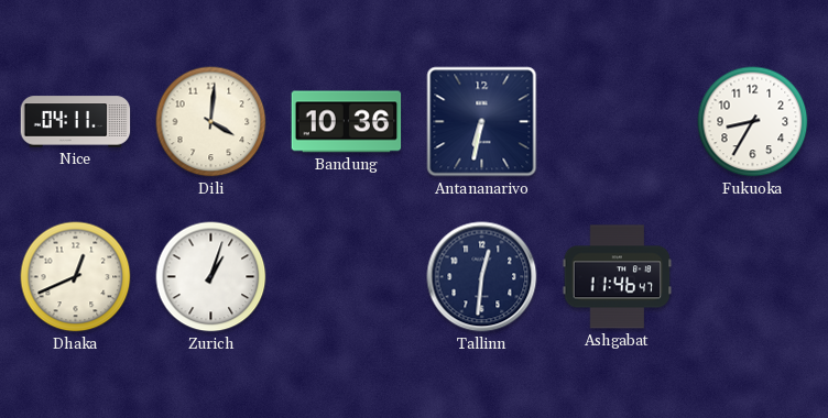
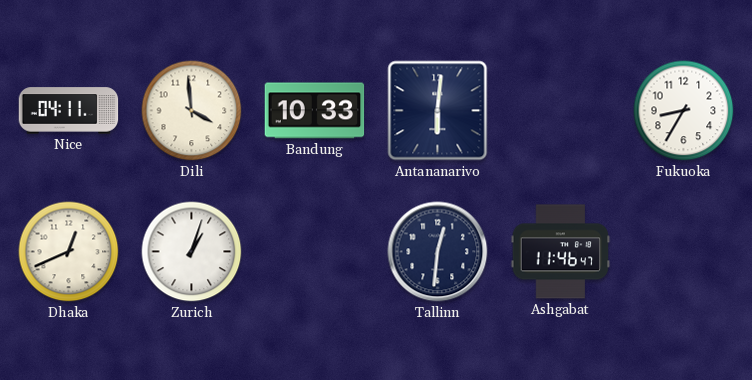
Dili: 4:01 -> 3:59 (192, 111)
Bandung: 10:36 -> 10:33 (315, 111)
Antananarivo: 6:32 -> 6:01 (438, 111)
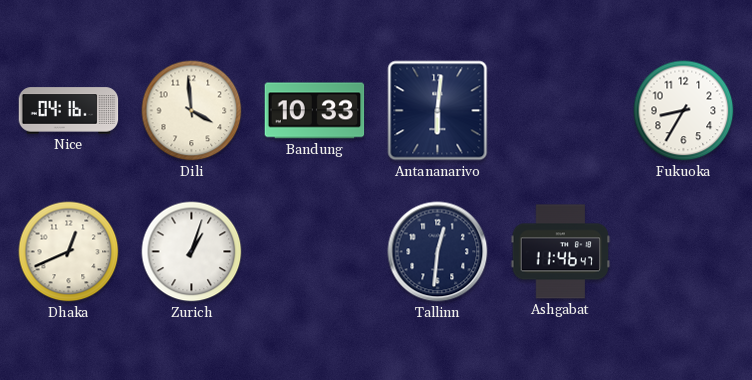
Nice: 04:11 -> 04:16 (69, 111)
